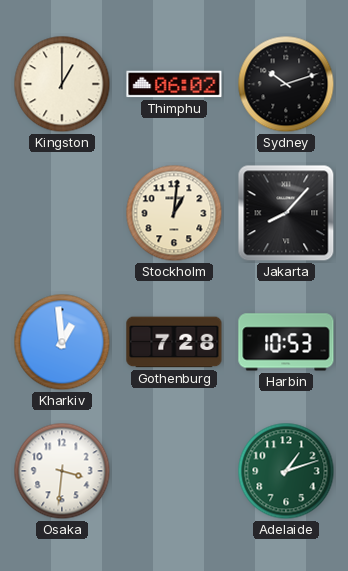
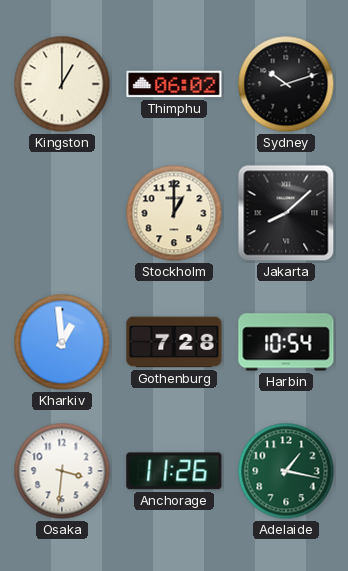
Stockholm: 1:01 -> 1:00 (174, 213)
Jakarta: 8:07 -> 8:08 (286, 213)
Harbin: 10:53 -> 10:54 (286, 342)
Anchorage: none -> 11:26 (174, 471)
Adelaide: 1:12 -> 1:17 (286, 471)
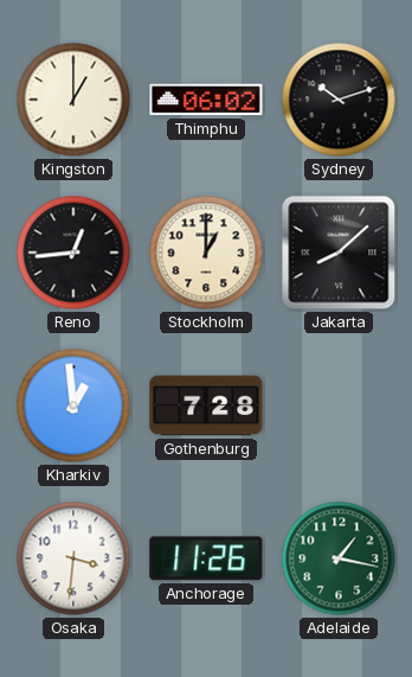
Reno: none -> 12:44 (73, 253)
Harbin: 10:54 -> none (286, 342)
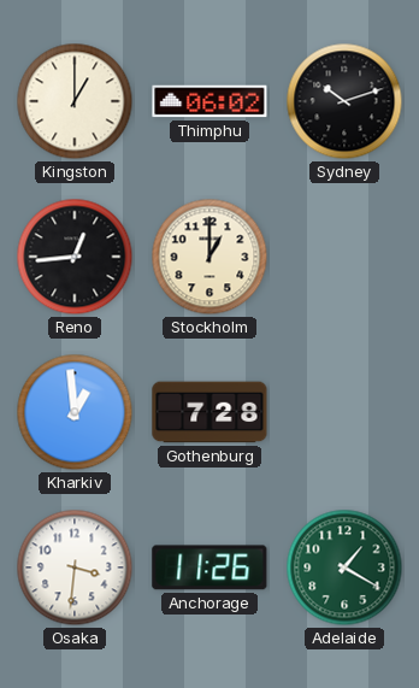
Jakarta: 8:08 -> none (339, 253)
Adelaide: 1:17 -> 1:20 (344, 568)
